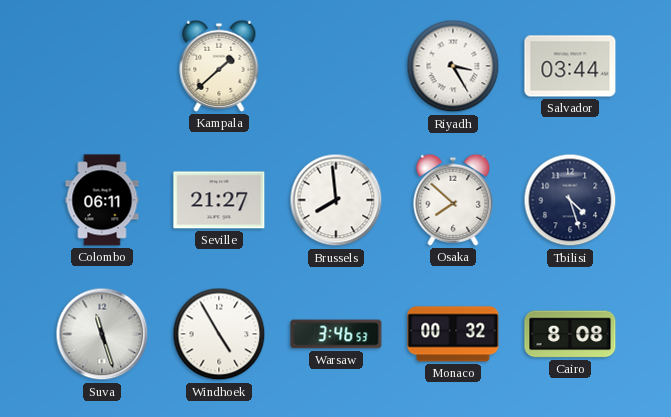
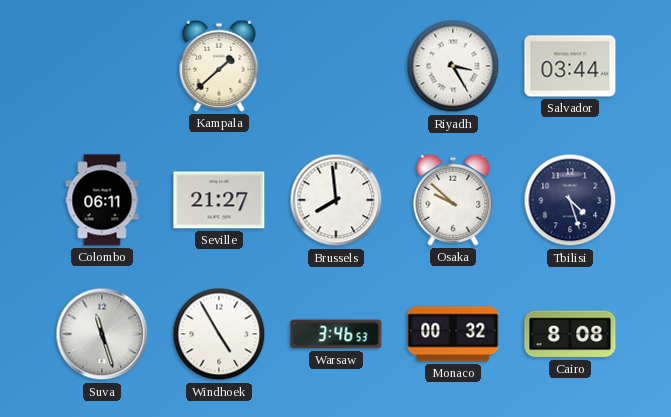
Osaka: 7:52 -> 9:52 (453, 200)
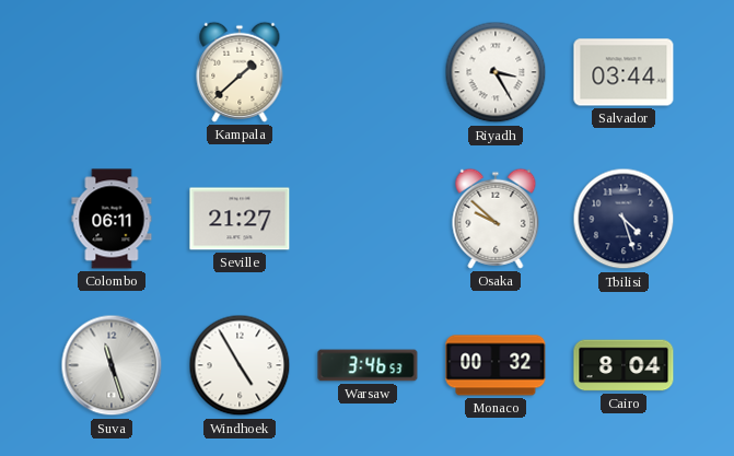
Brussels: 7:59 -> none (336, 200)
Cairo: 8:08 -> 8:04 (624, 365)
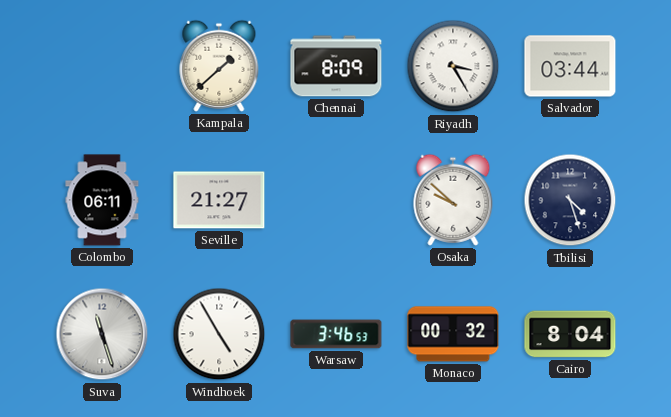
Chennai: none -> 8:09 (336, 66)
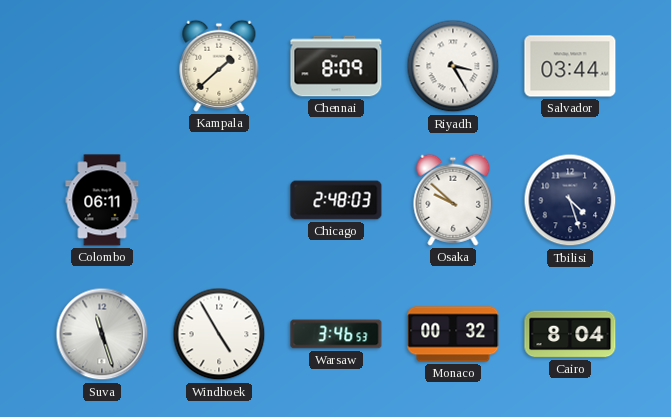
Seville: 21:27 -> none (219, 200)
Chicago: none -> 2:48 (336, 200)
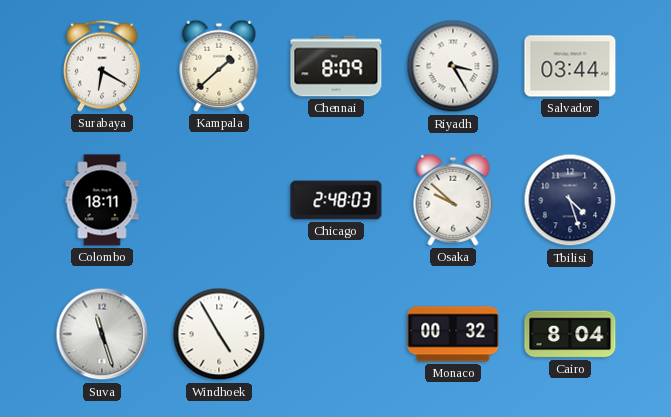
Surabaya: none -> 6:20 (102, 66)
Colombo: 06:11 -> 18:11 (102, 200)
Warsaw: 3:46 -> none (336, 334)
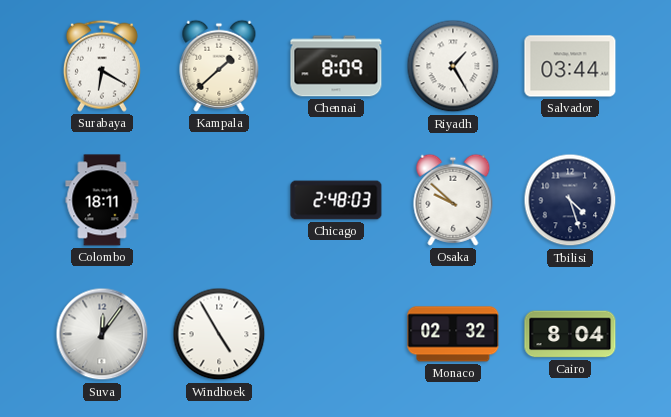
Riyadh: 3:25 -> 1:25 (453, 66)
Suva: 11:27 -> 12:06 (102, 334)
Monaco: 00:32 -> 02:32 (453, 334)
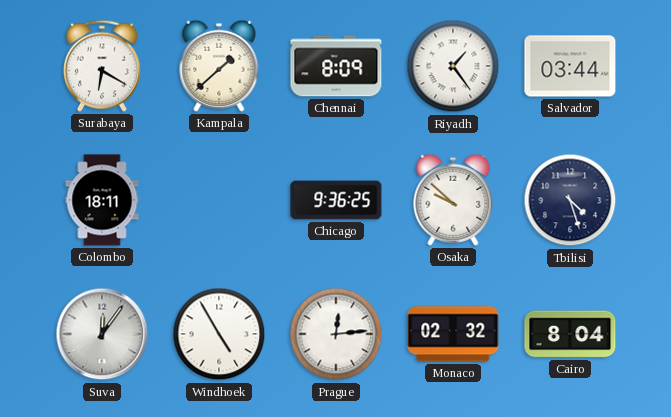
Riyadh: 1:25 -> 1:24 (453, 66)
Chicago: 2:48 -> 9:36 (336, 200)
Prague: none -> 12:14 (336, 334)
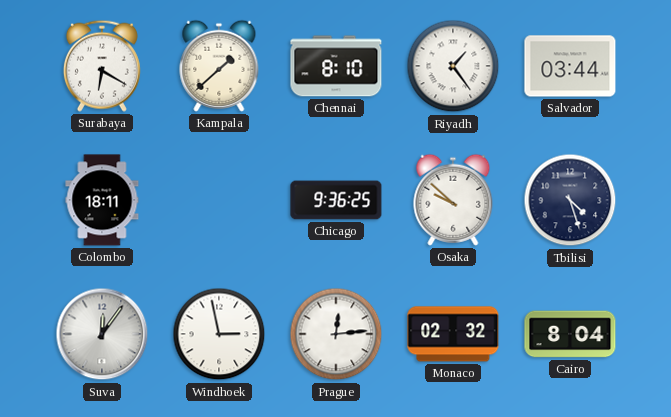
Chennai: 8:09 -> 8:10 (336, 66)
Windhoek: 4:55 -> 2:58 (219, 334)
